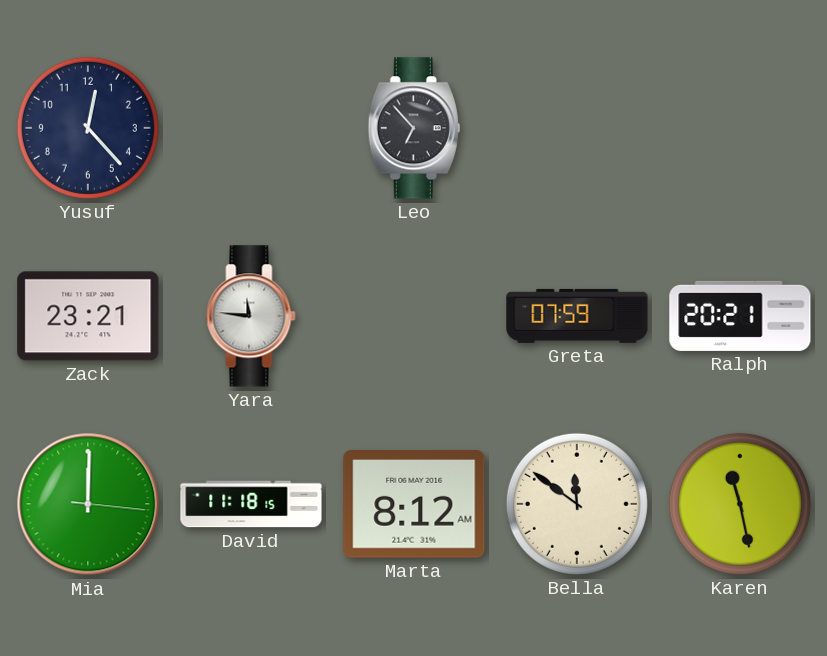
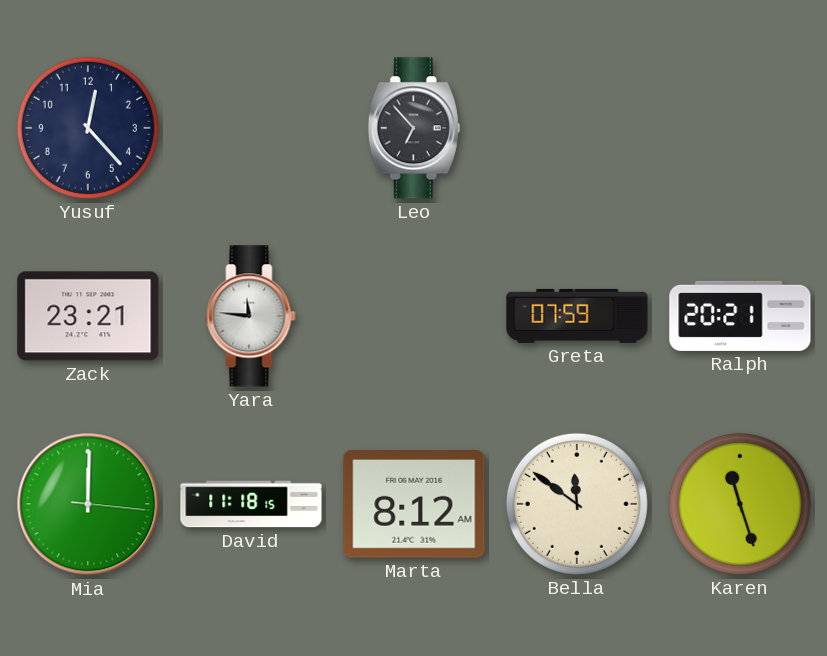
Karen: 11:28 -> 11:27 (740, 504)
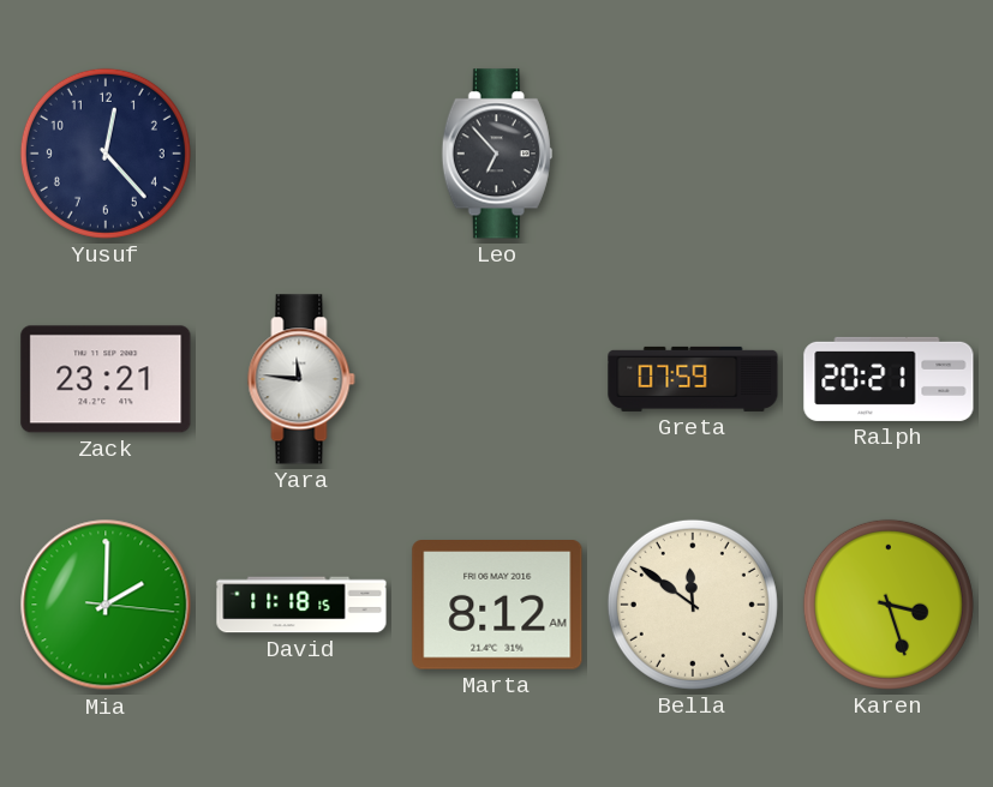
Mia: 12:00 -> 2:00 (106, 605)
Karen: 11:27 -> 3:27 (889, 605)
